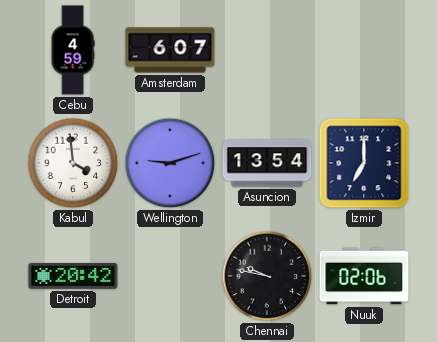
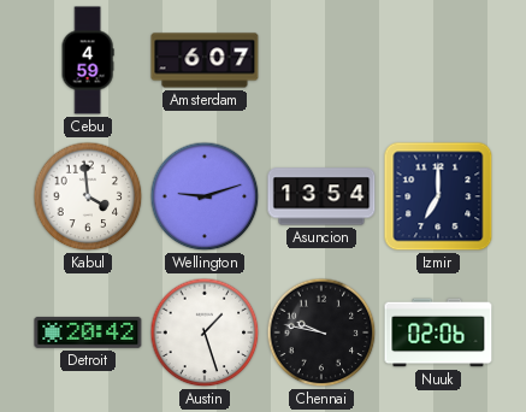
Austin: none -> 1:27 (205, 332)
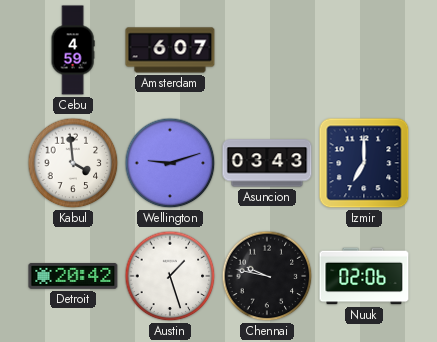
Asuncion: 13:54 -> 03:43 (267, 163)
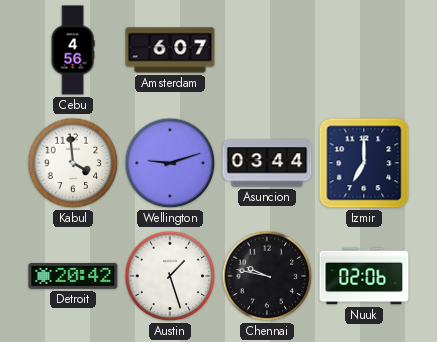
Cebu: 4:59 -> 4:56 (73, 50)
Asuncion: 03:43 -> 03:44 (267, 163)
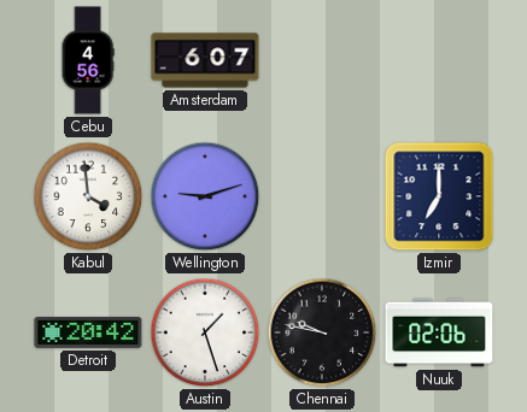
Asuncion: 03:44 -> none (267, 163)
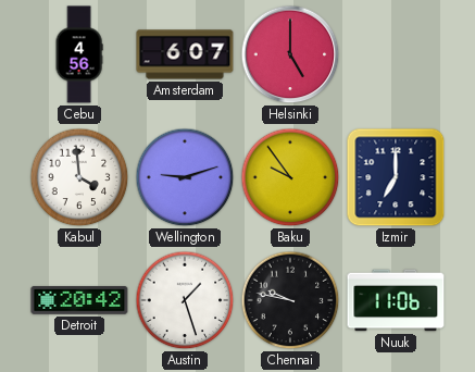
Helsinki: none -> 5:00 (290, 54)
Baku: none -> 9:54 (290, 177)
Nuuk: 02:06 -> 11:06 (396, 300)
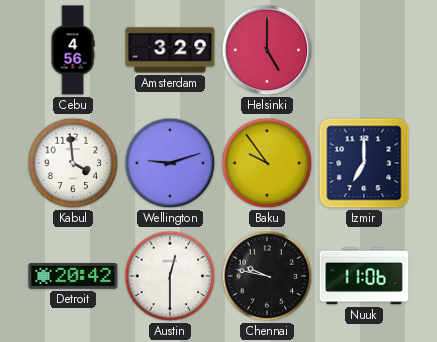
Amsterdam: 6:07 -> 3:29 (170, 50)
Austin: 1:27 -> 12:30 (170, 276)
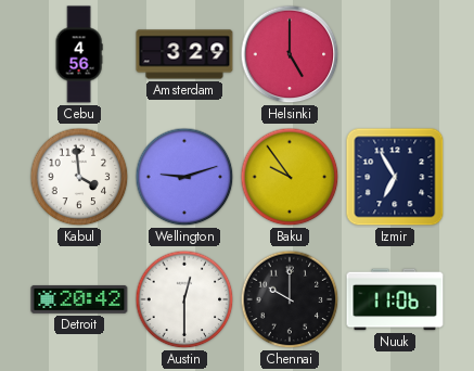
Izmir: 7:00 -> 6:55 (395, 177)
Chennai: 9:47 -> 10:00 (290, 299)
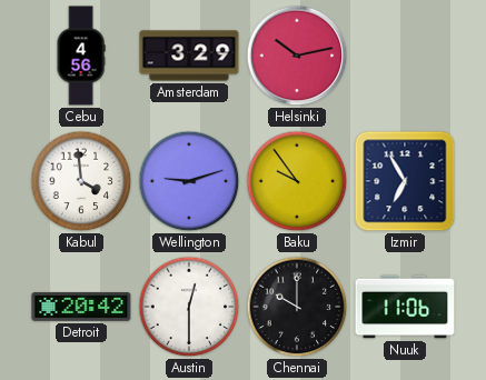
Helsinki: 5:00 -> 10:13 (297, 56)
